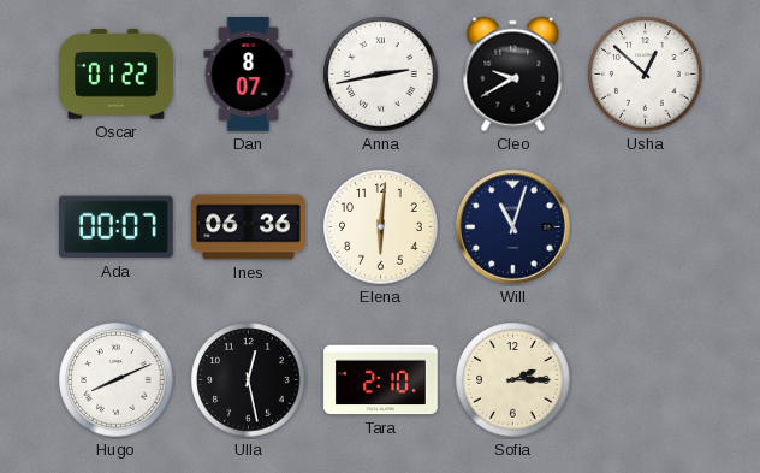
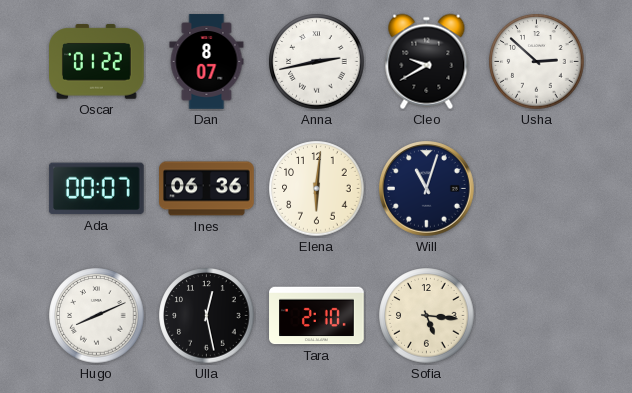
Usha: 12:52 -> 2:52 (537, 62)
Sofia: 2:15 -> 5:16 (427, 316)
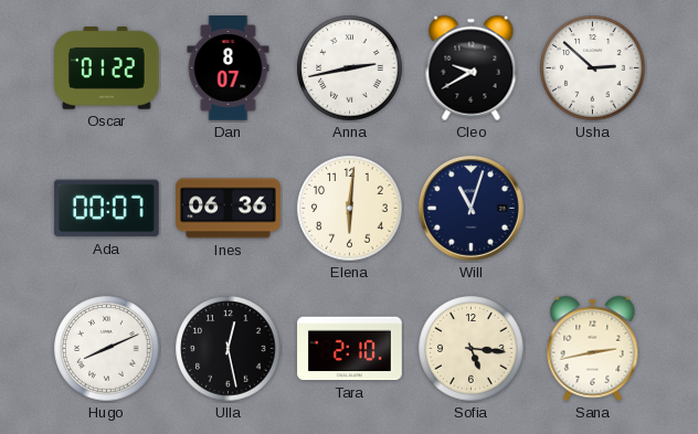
Sana: none -> 2:43 (593, 349)
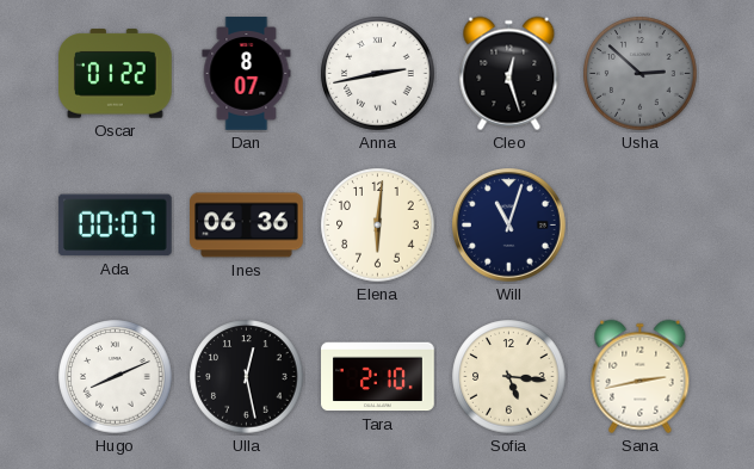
Cleo: 9:40 -> 12:27 (509, 74)
Usha dial: white -> grey (641, 74)
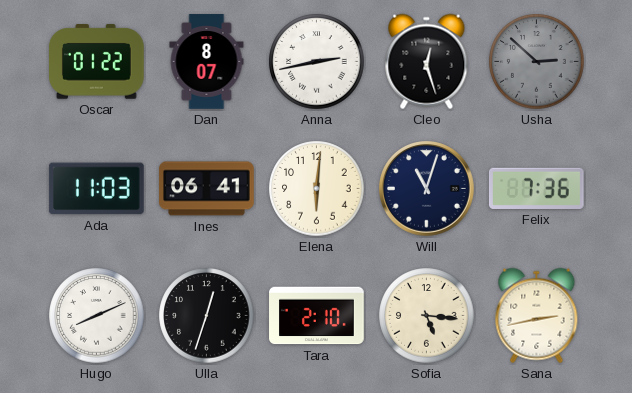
Ada: 00:07 -> 11:03 (96, 189)
Ines: 06:36 -> 06:41 (207, 189)
Felix: none -> 7:36 (536, 188)
Ulla: 12:28 -> 12:33 (207, 316)
